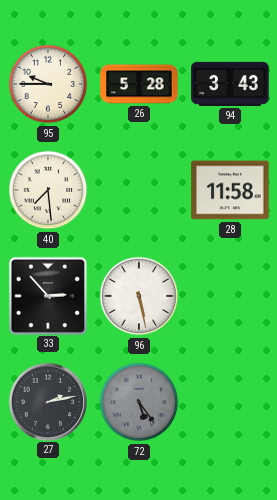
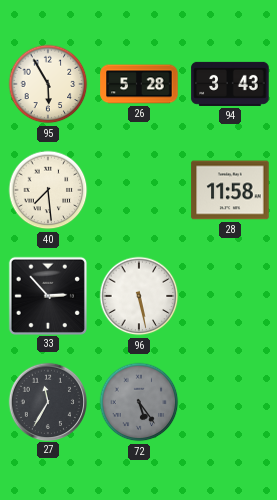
95: 9:45 -> 5:55 (48, 84)
27: 2:13 -> 11:35 (47, 401)
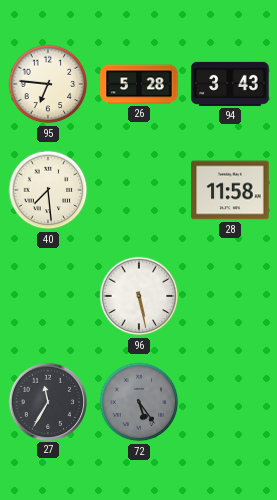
95: 5:55 -> 6:46 (48, 84)
33: 2:53 -> none (47, 295)
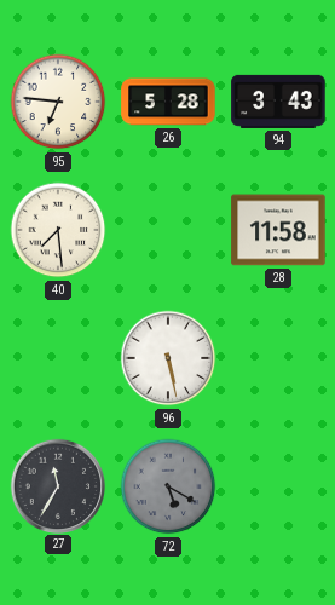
72: 5:24 -> 5:20 (168, 486)
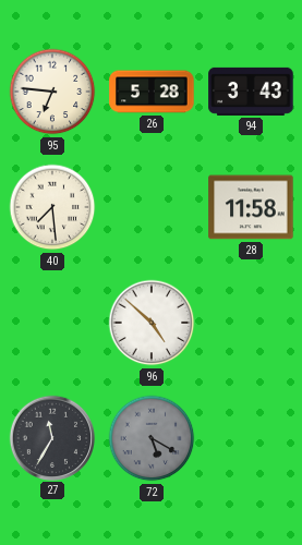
96: 5:28 -> 4:52 (152, 323)
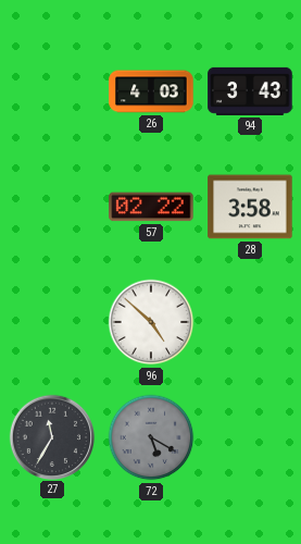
95: 6:46 -> none (52, 92)
26: 5:28 -> 4:03 (151, 91)
40: 7:29 -> none (52, 207)
57: none -> 02:22 (151, 207)
28: 11:58 -> 3:58 (250, 207)
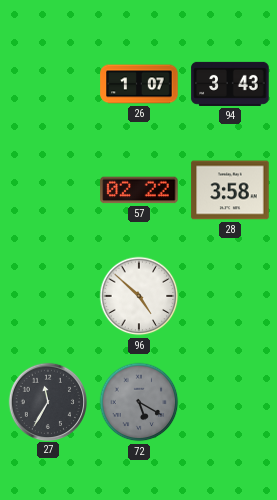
26: 4:03 -> 1:07 (139, 84)
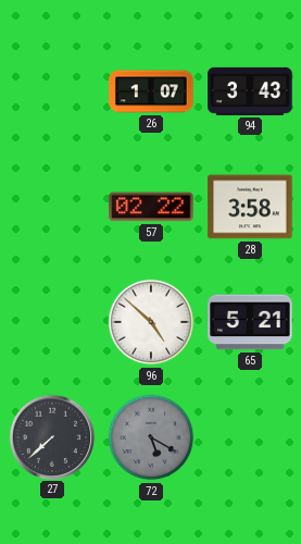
65: none -> 5:21 (250, 322)
27: 11:35 -> 7:38 (51, 436)
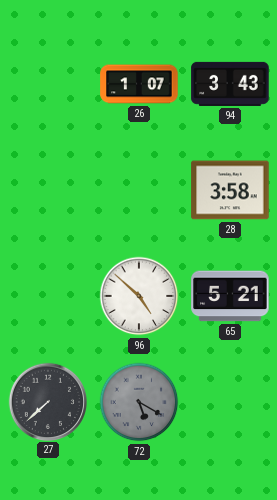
57: 02:22 -> none (151, 207)
